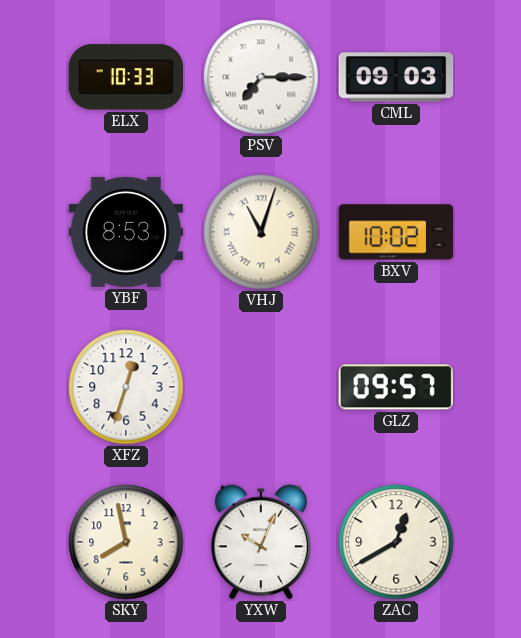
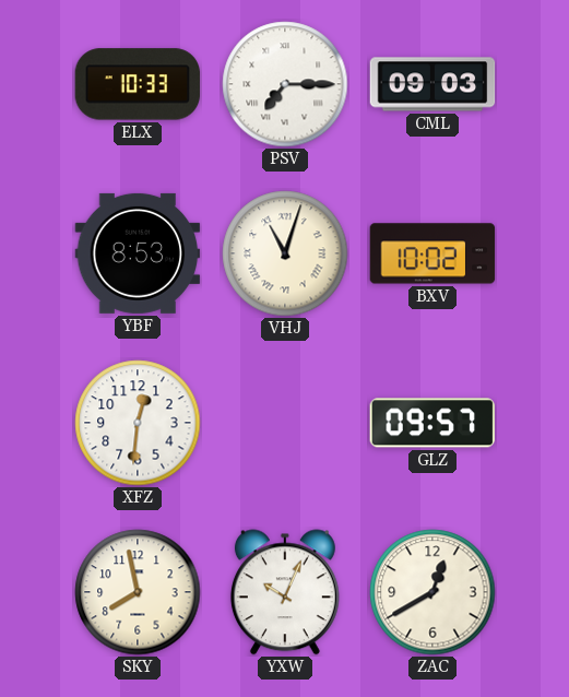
XFZ: 12:33 -> 12:31 (138, 423)
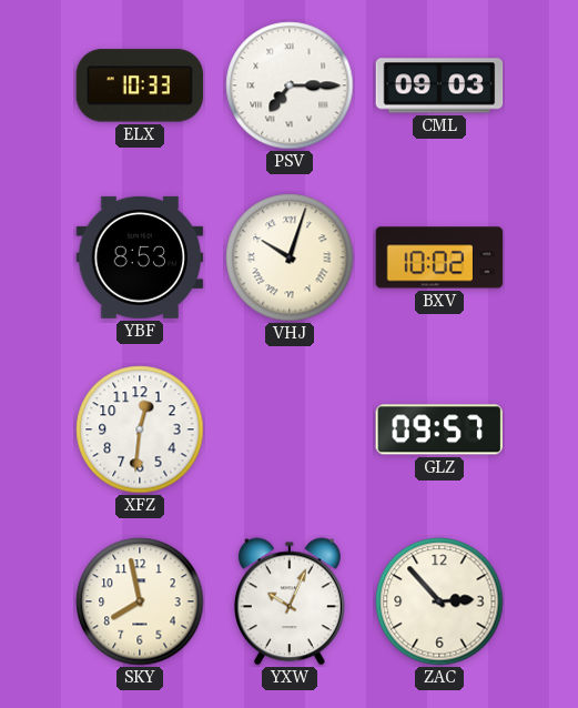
VHJ: 11:03 -> 10:03 (290, 257)
ZAC: 12:40 -> 2:53 (439, 601)
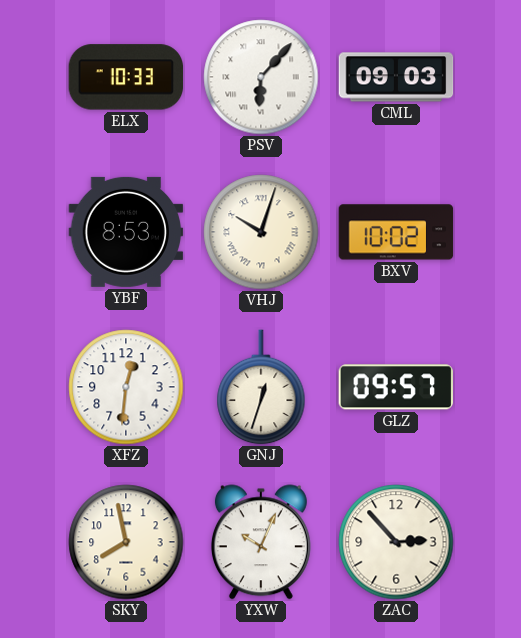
PSV: 7:15 -> 6:07 (261, 77)
GNJ: none -> 12:33 (261, 387)
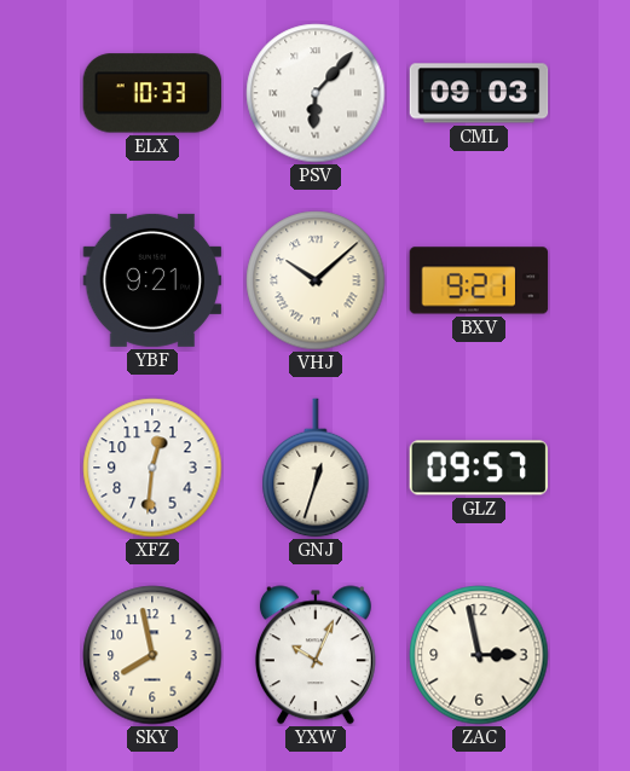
YBF: 8:53 -> 9:21 (152, 280)
VHJ: 10:03 -> 10:08 (316, 280)
BXV: 10:02 -> 9:21 (479, 280)
ZAC: 2:53 -> 2:58 (479, 655)
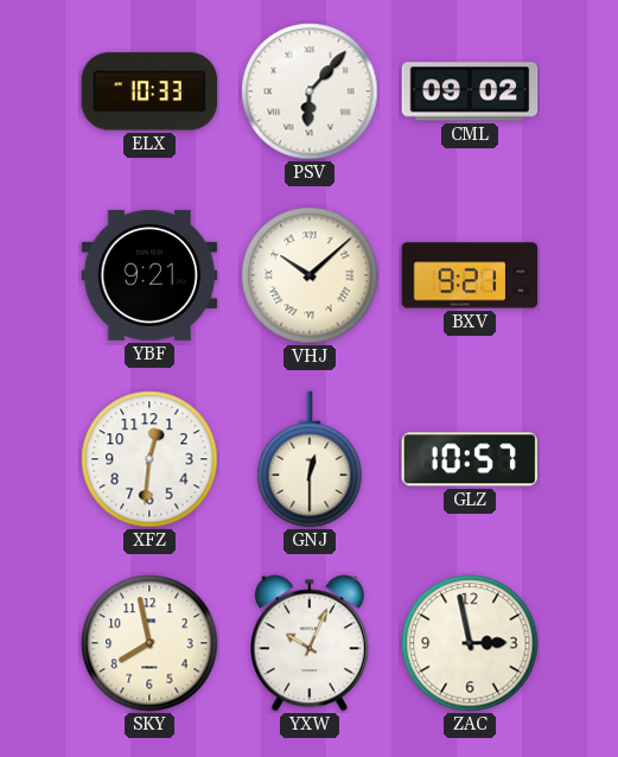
CML: 09:03 -> 09:02 (470, 91)
GNJ: 12:33 -> 12:30 (310, 459)
GLZ: 09:57 -> 10:57 (470, 459)
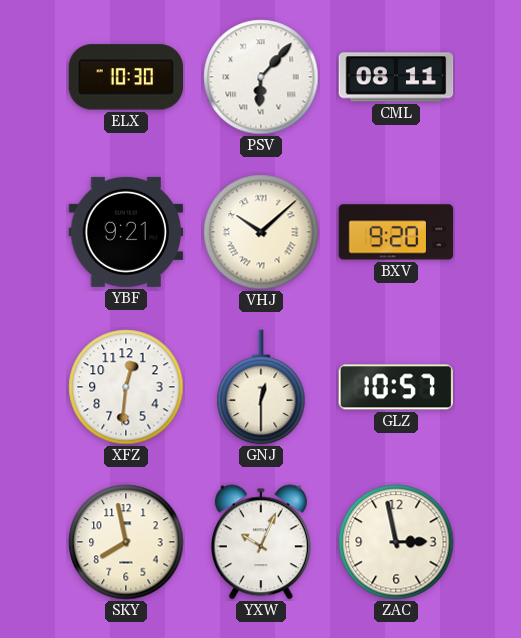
ELX: 10:33 -> 10:30 (126, 77)
CML: 09:02 -> 08:11 (396, 77)
BXV: 9:21 -> 9:20 (396, 232)
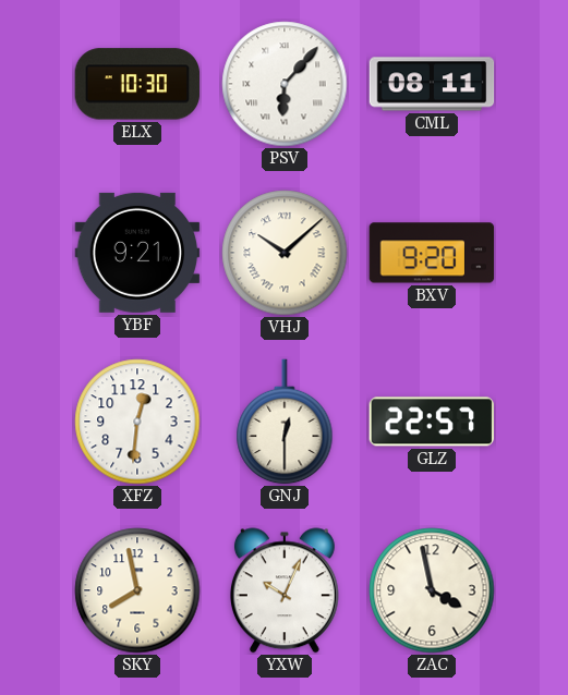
GLZ: 10:57 -> 22:57 (432, 422)
ZAC: 2:58 -> 3:58 (432, 590)
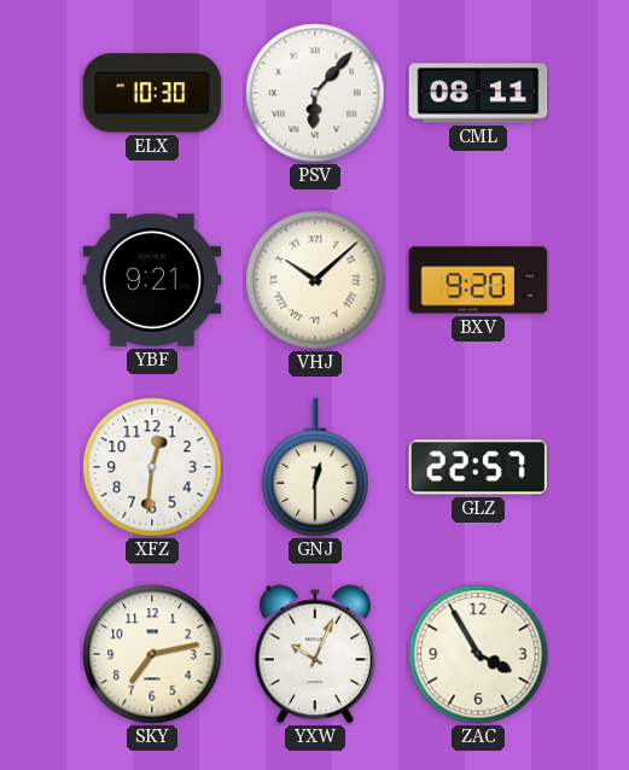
SKY: 7:58 -> 7:13 (152, 654)
ZAC: 3:58 -> 3:55 (478, 654)
